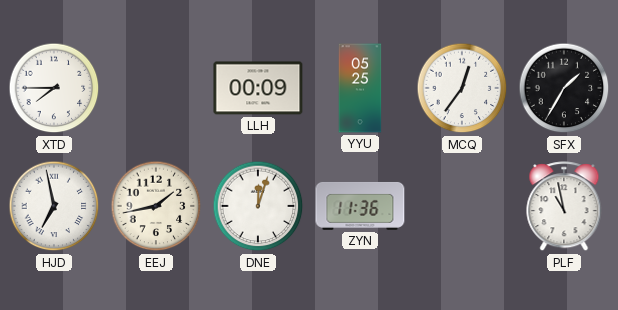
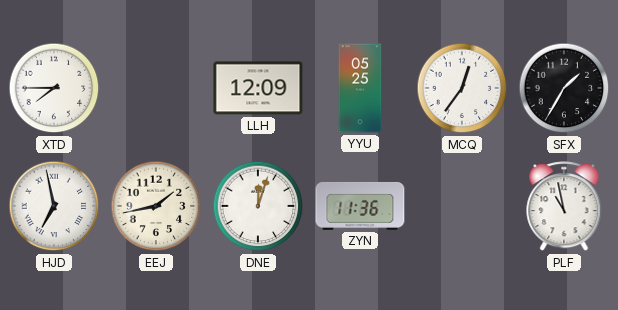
LLH: 00:09 -> 12:09 (258, 88)
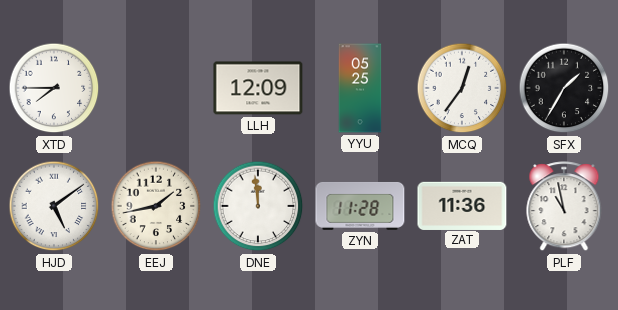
HJD: 6:58 -> 5:09 (54, 206)
DNE: 12:03 -> 11:59 (258, 206)
ZYN: 11:36 -> 11:28 (360, 206)
ZAT: none -> 11:36 (462, 205)
